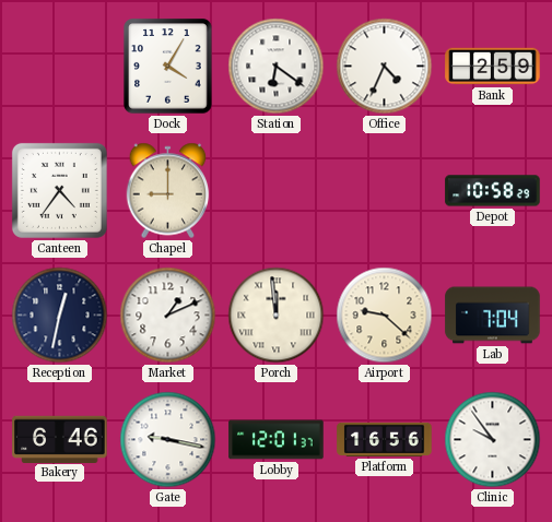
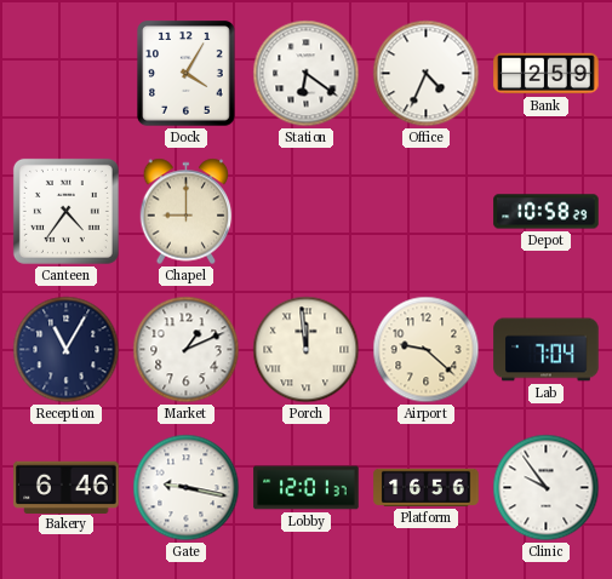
Reception: 12:32 -> 11:05 (67, 350)
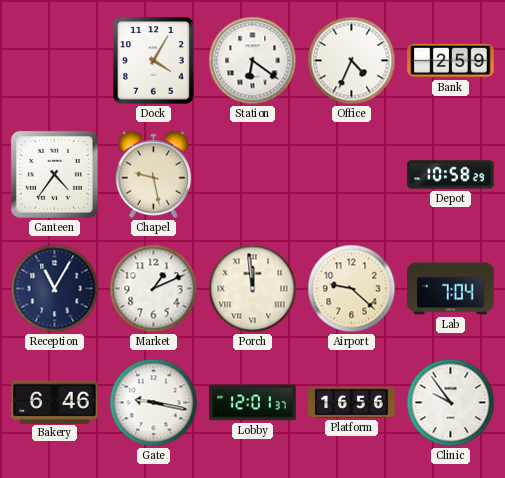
Chapel: 9:00 -> 9:28 (154, 175)
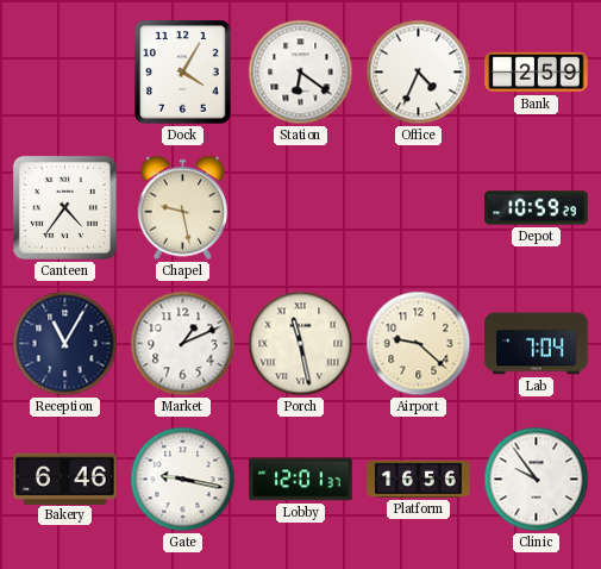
Depot: 10:58 -> 10:59 (537, 208)
Porch: 11:59 -> 11:28 (301, 344)
